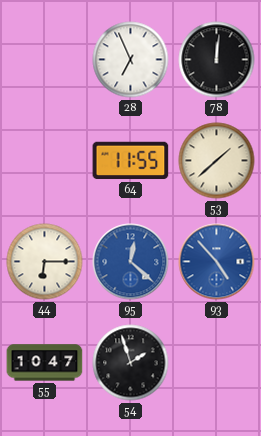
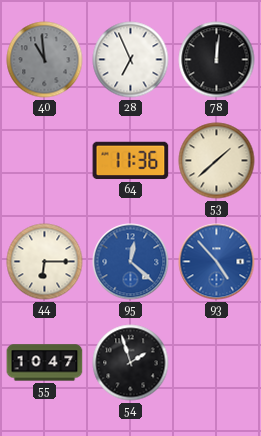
40: none -> 10:59 (45, 60)
64: 11:55 -> 11:36 (131, 161)
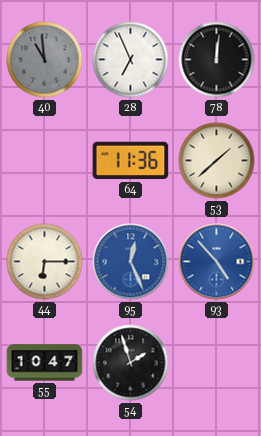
95: 12:22 -> 12:26 (131, 262)
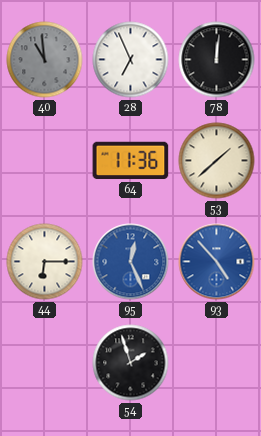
55: 10:47 -> none (45, 363)
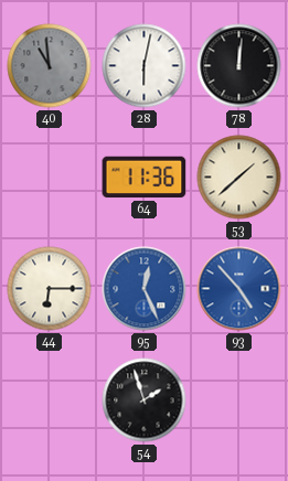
28: 6:56 -> 6:02 (145, 66)
